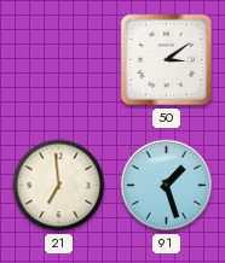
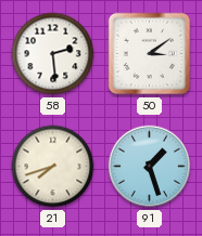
58: none -> 2:29 (53, 54)
21: 6:59 -> 7:42 (53, 167)
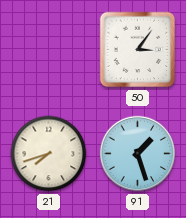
58: 2:29 -> none (53, 54)
50: 3:09 -> 3:06 (138, 50)
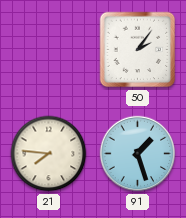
50: 3:06 -> 2:06 (138, 50)
21: 7:42 -> 7:46 (49, 154)
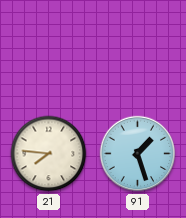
50: 2:06 -> none (138, 50)
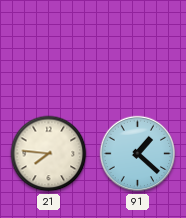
91: 1:27 -> 1:22 (138, 154)
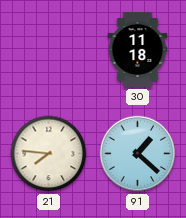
30: none -> 11:18 (138, 49)
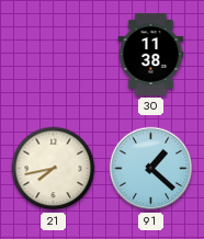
30: 11:18 -> 11:38 (151, 54)
21: 7:46 -> 7:43 (54, 169)
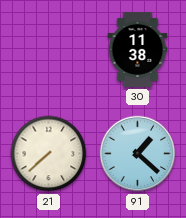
21: 7:43 -> 7:38 (49, 154)
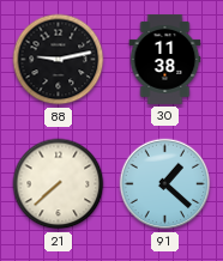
88: none -> 9:13 (59, 60)
